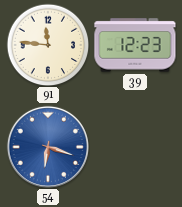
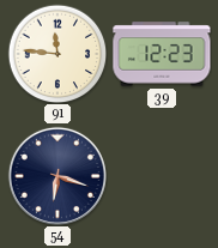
54 dial: blue -> navy (57, 176)
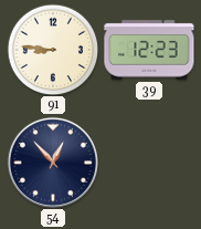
91: 11:46 -> 8:46 (53, 50)
54: 6:18 -> 12:53 (53, 163)
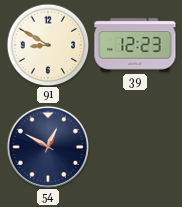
91: 8:46 -> 8:50 (48, 45)
54: 12:53 -> 12:50 (48, 147)
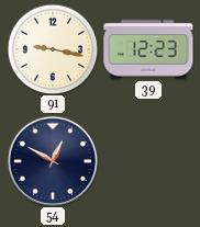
91: 8:50 -> 9:17 (53, 49)
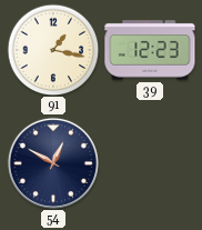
91: 9:17 -> 1:17 (53, 50)
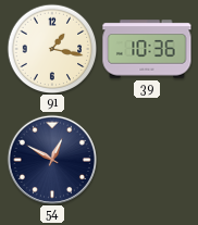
39: 12:23 -> 10:36 (147, 49)
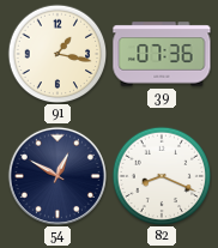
39: 10:36 -> 07:36 (162, 54)
82: none -> 8:19 (162, 176)
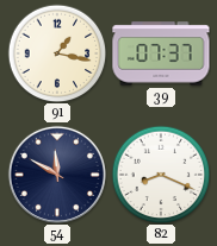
39: 07:36 -> 07:37 (161, 53)
54: 12:50 -> 11:50 (57, 175)
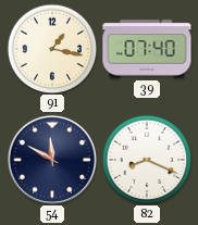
39: 07:37 -> 07:40 (147, 49)
